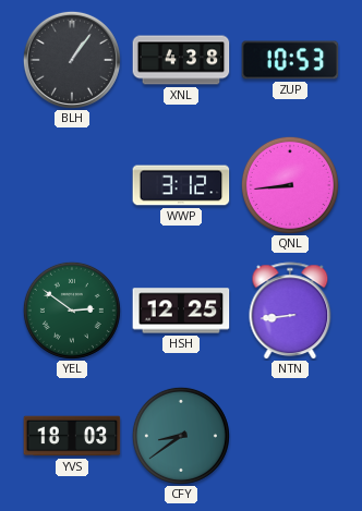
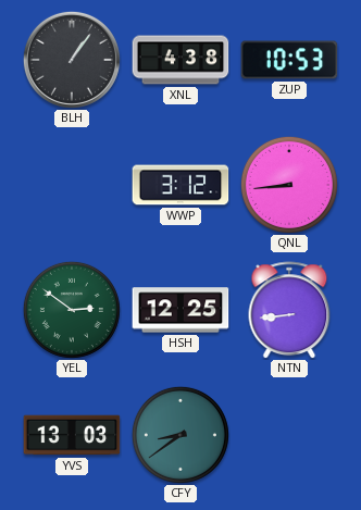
YVS: 18:03 -> 13:03 (72, 435)
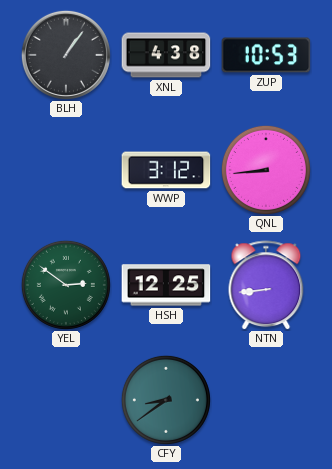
YVS: 13:03 -> none (72, 435)
